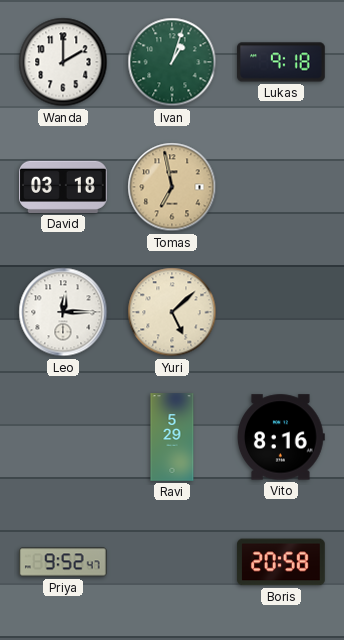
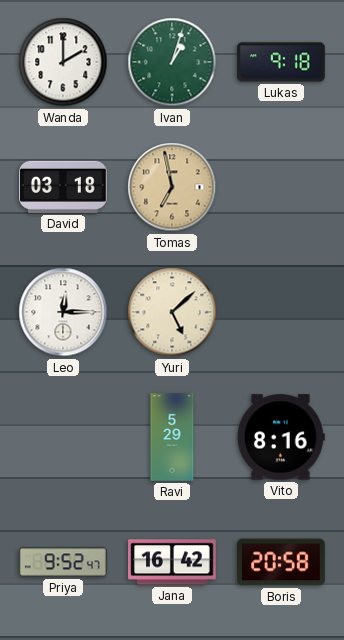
Jana: none -> 16:42 (172, 562)
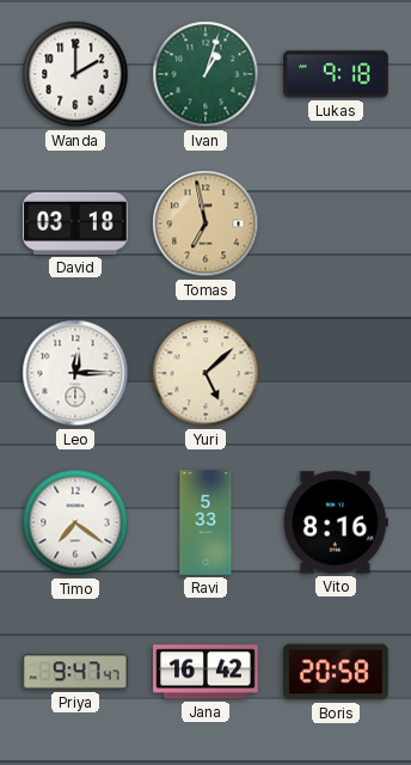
Timo: none -> 7:21 (75, 522)
Ravi: 5:29 -> 5:33 (205, 522)
Priya: 9:52 -> 9:47 (76, 672)
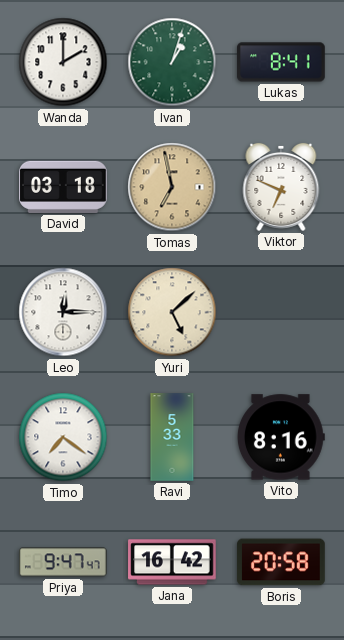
Lukas: 9:18 -> 8:41 (281, 62)
Viktor: none -> 6:49 (281, 187)
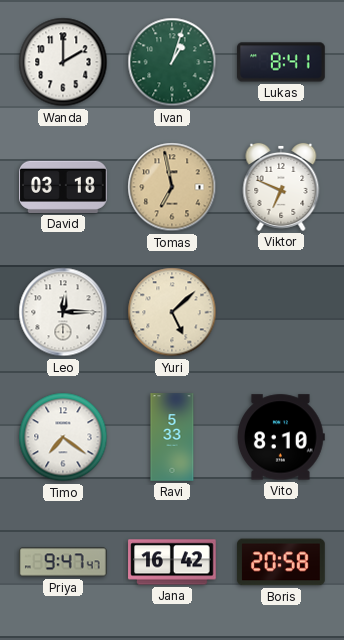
Vito: 8:16 -> 8:10 (282, 437)
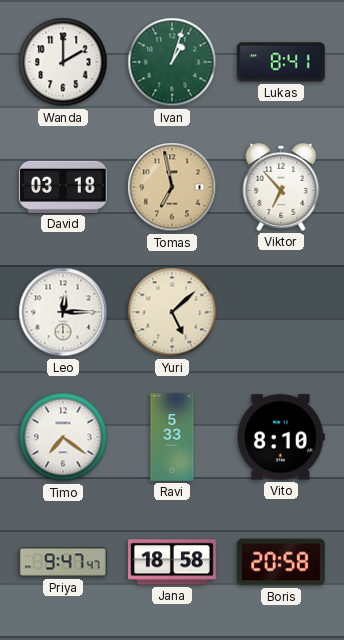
Viktor: 6:49 -> 6:53 (281, 187)
Jana: 16:42 -> 18:58 (172, 562)
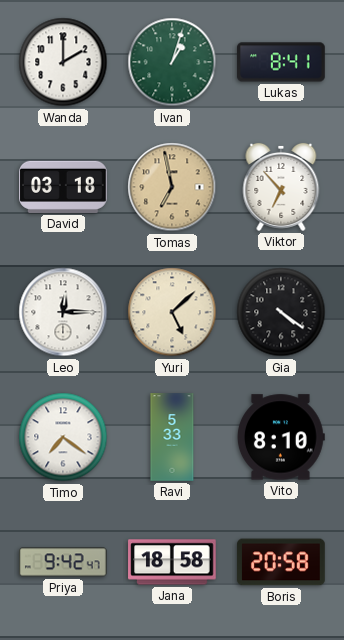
Gia: none -> 4:21 (281, 312)
Priya: 9:47 -> 9:42 (64, 562)
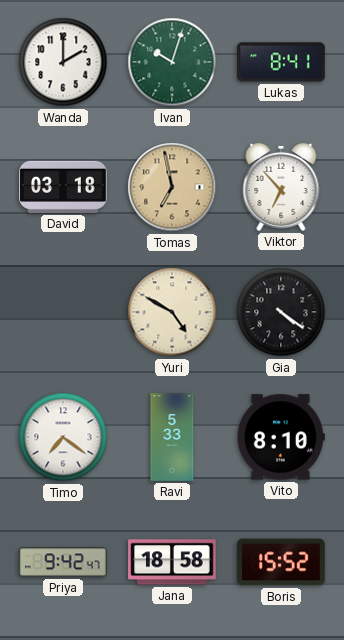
Ivan: 1:03 -> 10:03 (172, 62)
Leo: 12:15 -> none (63, 312)
Yuri: 5:08 -> 4:50 (172, 312)
Boris: 20:58 -> 15:52 (281, 562)
